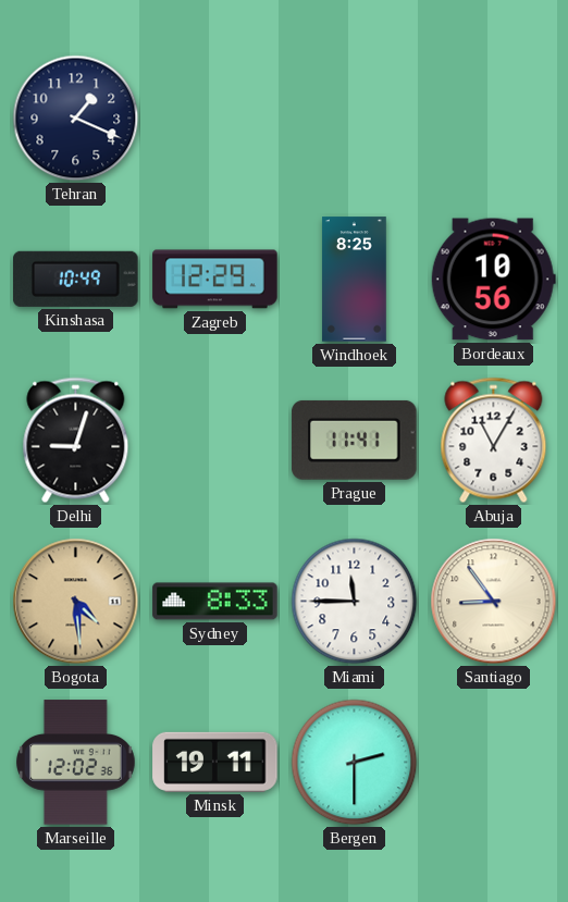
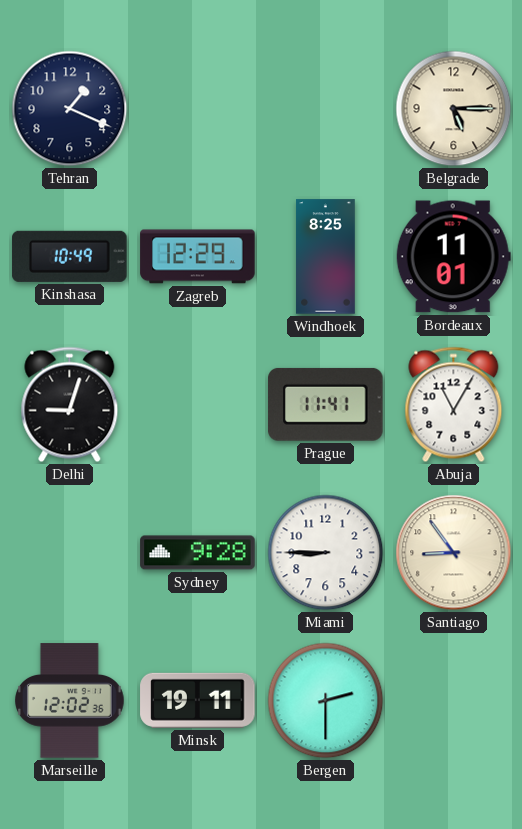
Belgrade: none -> 5:15 (454, 109)
Bordeaux: 10:56 -> 11:01 (453, 257)
Bogota: 4:29 -> none (76, 602)
Sydney: 8:33 -> 9:28 (198, 553)
Miami: 11:45 -> 8:45 (326, 553)
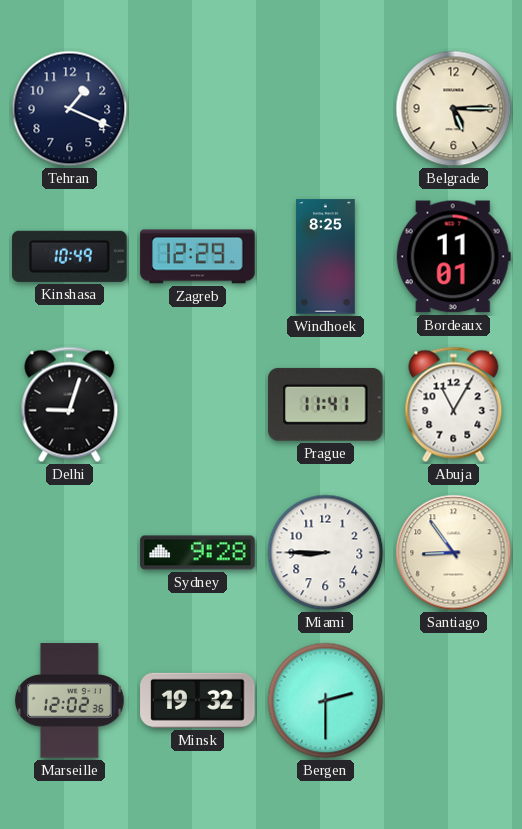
Minsk: 19:11 -> 19:32 (198, 700)
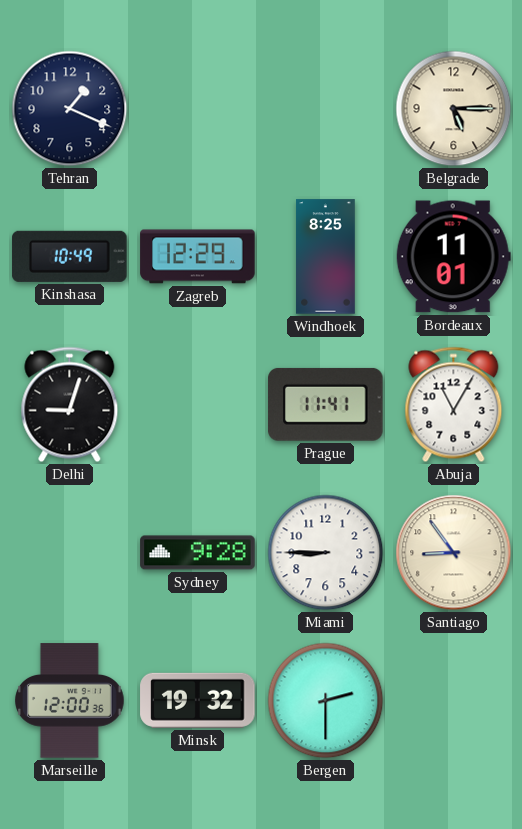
Marseille: 12:02 -> 12:00 (70, 701)
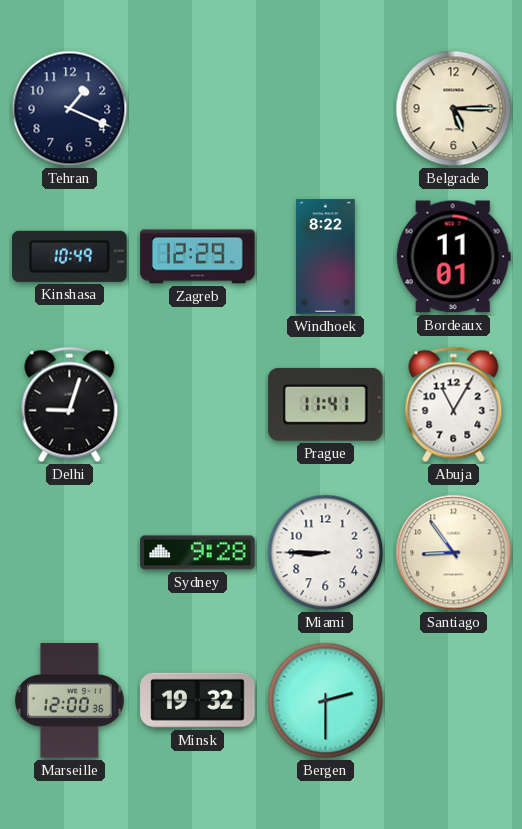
Windhoek: 8:25 -> 8:22 (326, 257)
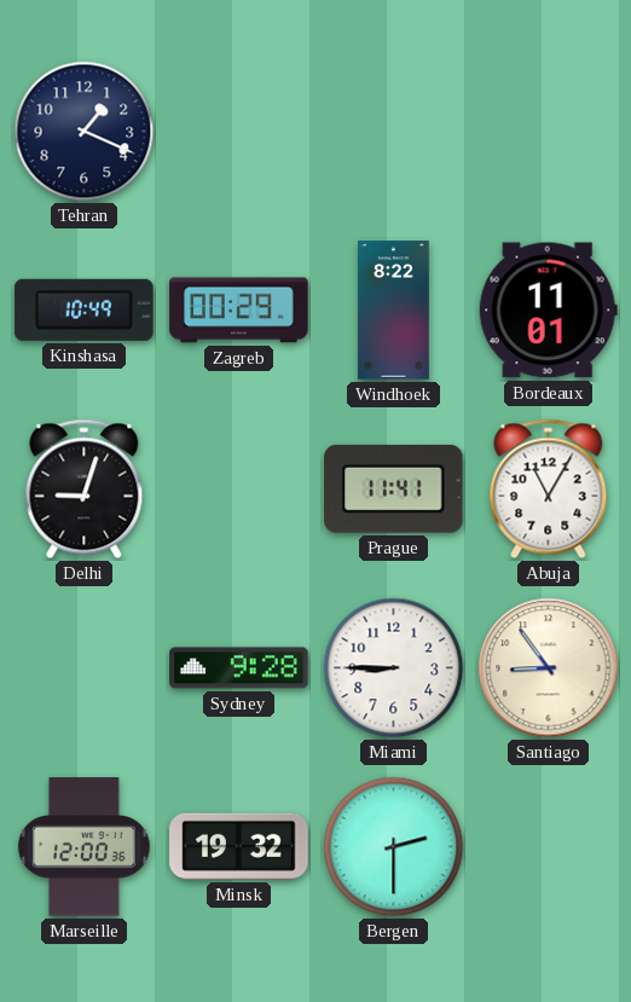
Belgrade: 5:15 -> none (454, 109)
Zagreb: 12:29 -> 00:29 (239, 311)
